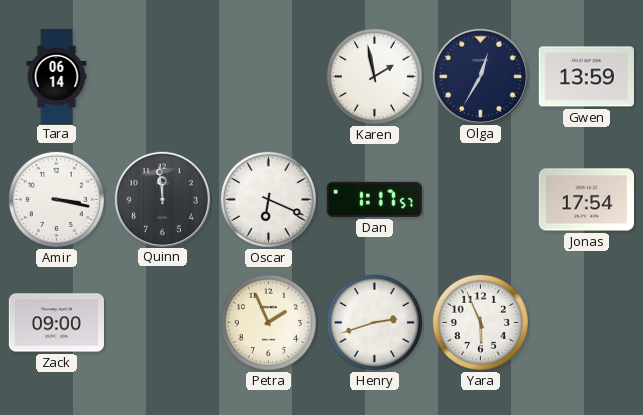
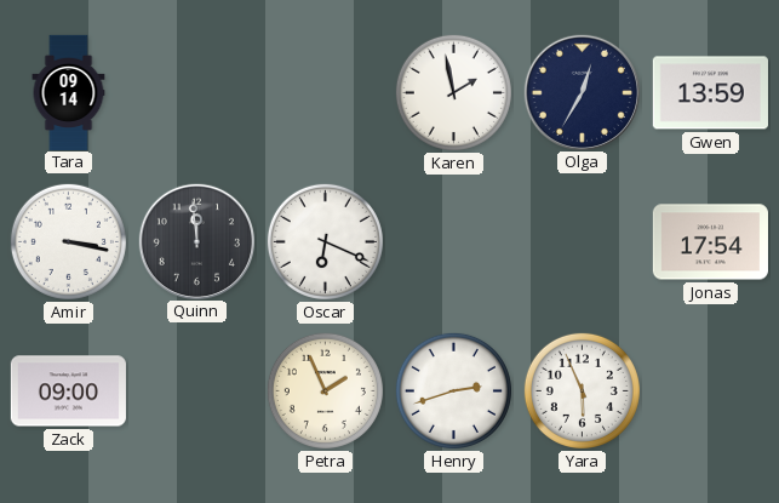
Tara: 06:14 -> 09:14 (69, 92)
Dan: 1:17 -> none (374, 199)
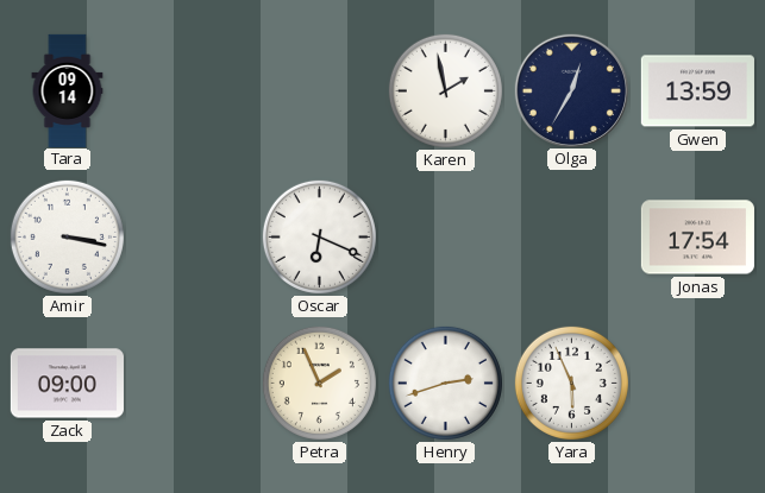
Quinn: 11:59 -> none (196, 241)
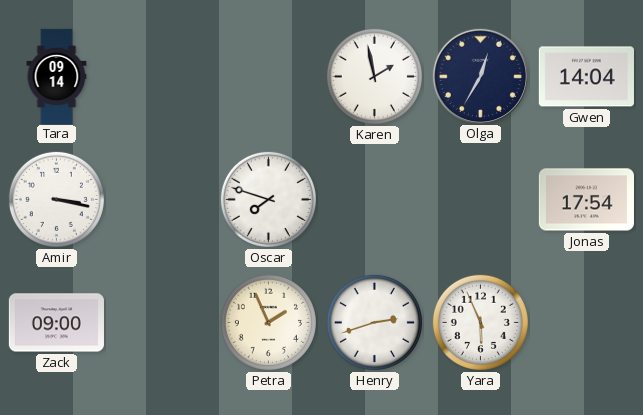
Gwen: 13:59 -> 14:04 (586, 77)
Oscar: 6:19 -> 7:48 (268, 199)
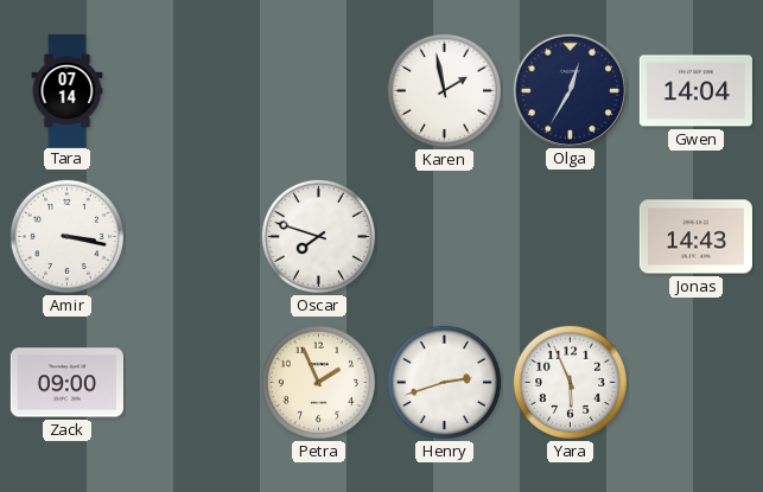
Tara: 09:14 -> 07:14 (68, 90)
Jonas: 17:54 -> 14:43 (695, 237)
